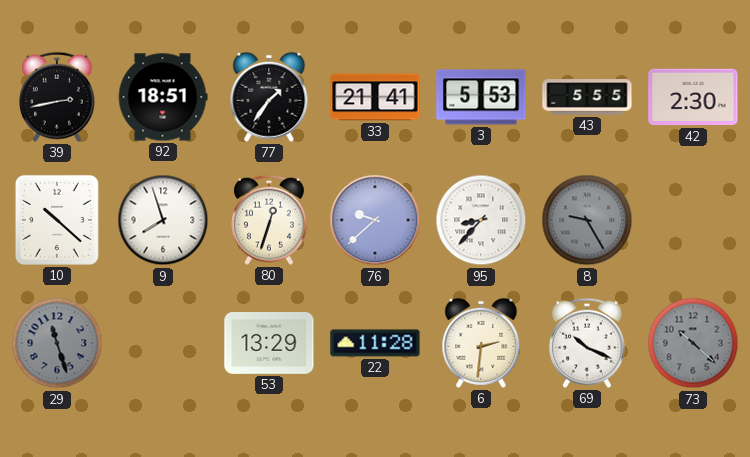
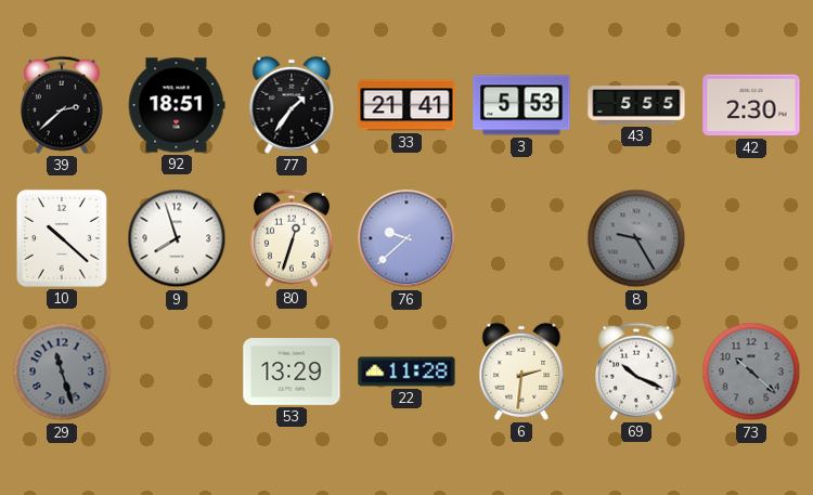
39: 2:43 -> 2:38 (63, 105)
95: 8:37 -> none (481, 220)
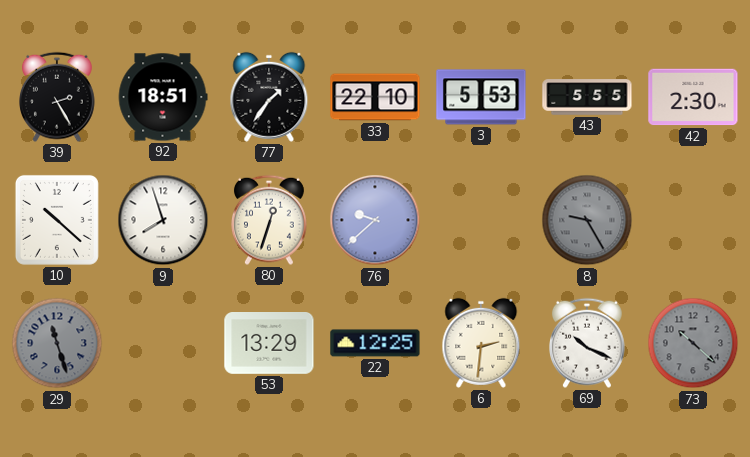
39: 2:38 -> 2:25 (58, 97)
33: 21:41 -> 22:10 (375, 97)
22: 11:28 -> 12:25 (375, 343)
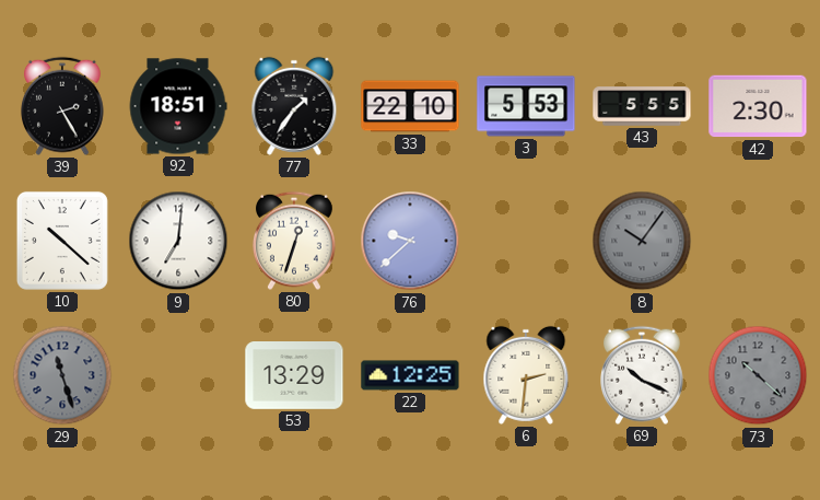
9: 7:57 -> 7:01 (178, 241)
8: 9:25 -> 10:06 (642, 241)
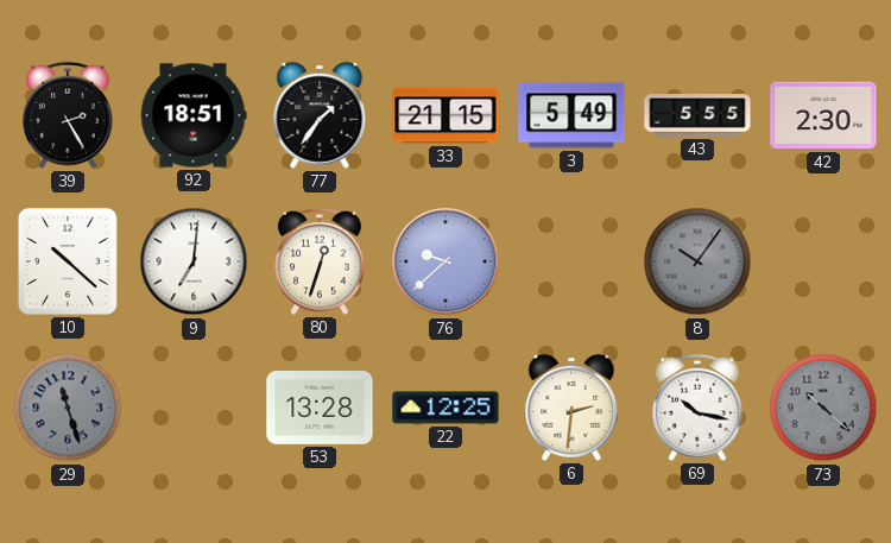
33: 22:10 -> 21:15 (445, 115)
3: 5:53 -> 5:49 (571, 115)
53: 13:29 -> 13:28 (320, 409)
69: 10:19 -> 10:17 (699, 408)
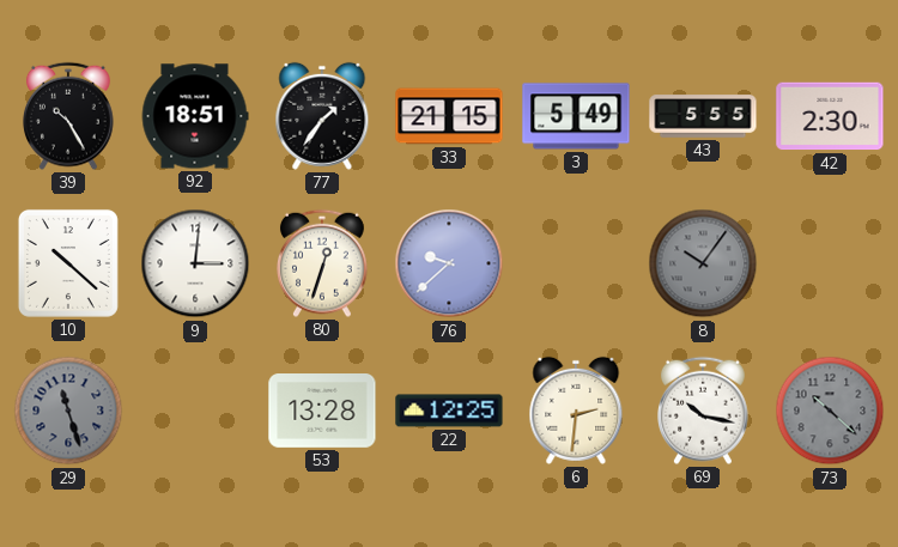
39: 2:25 -> 10:25 (69, 116)
9: 7:01 -> 3:01 (195, 263)
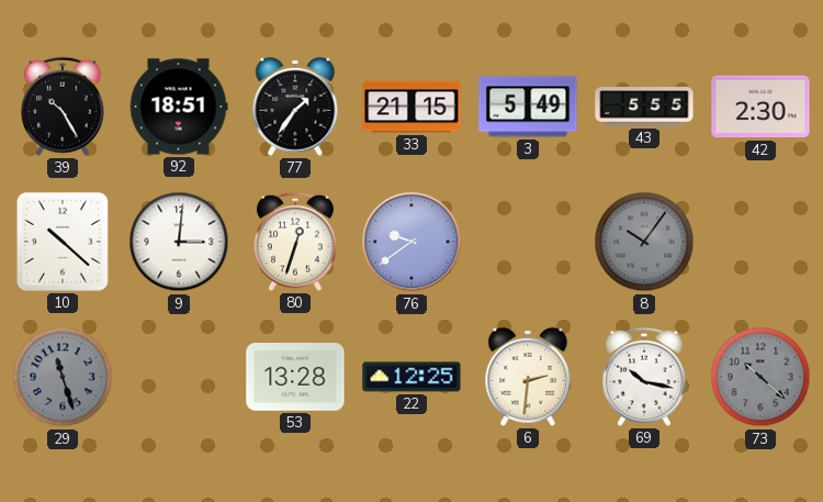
76: 9:38 -> 9:39 (411, 242)
